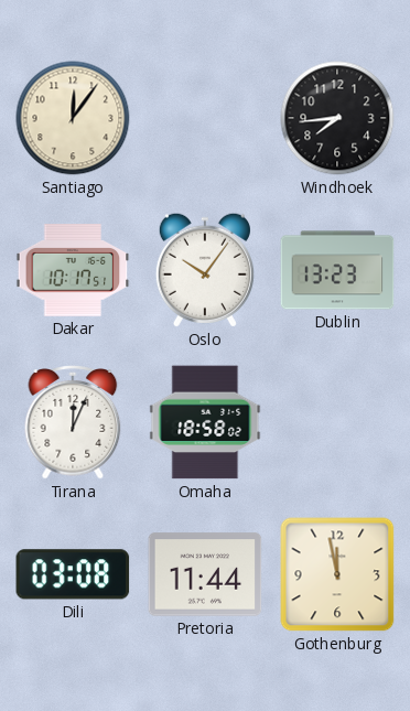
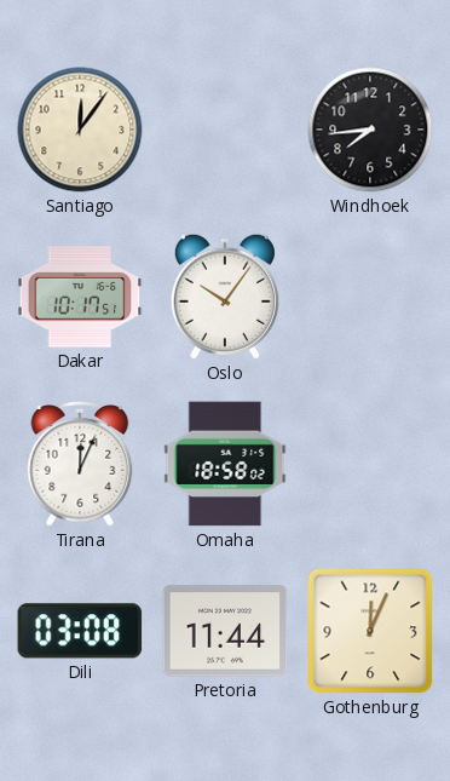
Dublin: 13:23 -> none (337, 270)
Gothenburg: 11:58 -> 12:04 (370, 631)
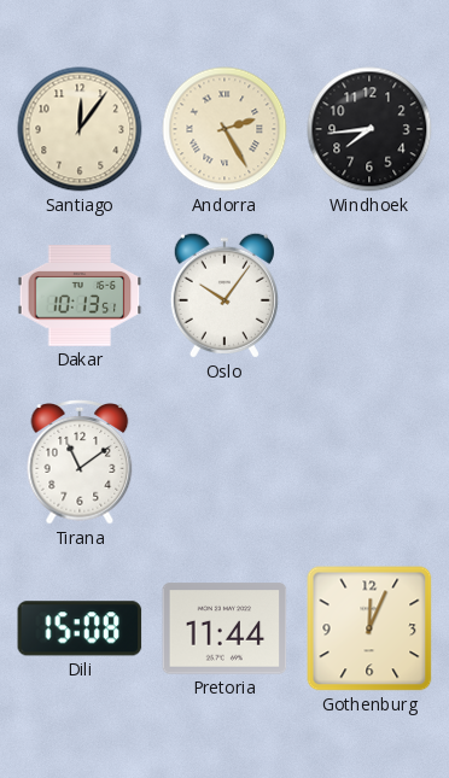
Andorra: none -> 2:25 (224, 129)
Dakar: 10:17 -> 10:13 (80, 296)
Tirana: 12:04 -> 11:09 (80, 463)
Omaha: 18:58 -> none (225, 464)
Dili: 03:08 -> 15:08 (80, 628)
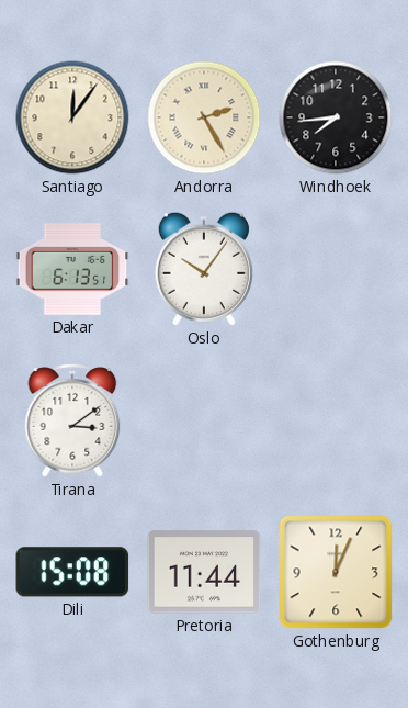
Dakar: 10:13 -> 6:13 (72, 269)
Tirana: 11:09 -> 3:09 (72, 422)
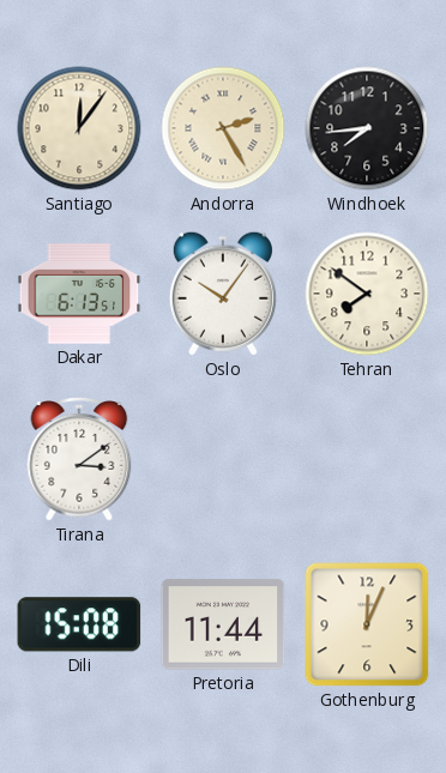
Tehran: none -> 7:51 (367, 294)
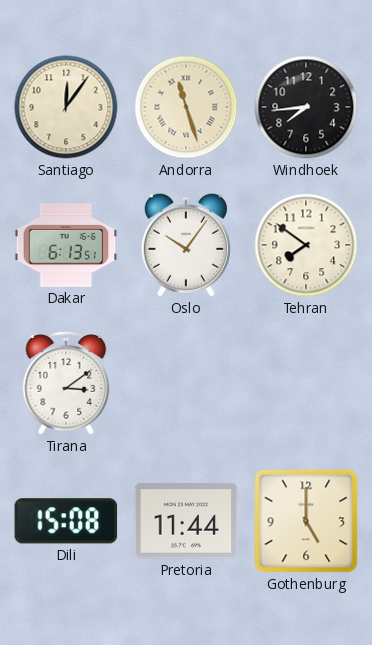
Andorra: 2:25 -> 11:27 (186, 107)
Gothenburg: 12:04 -> 5:00 (306, 521)
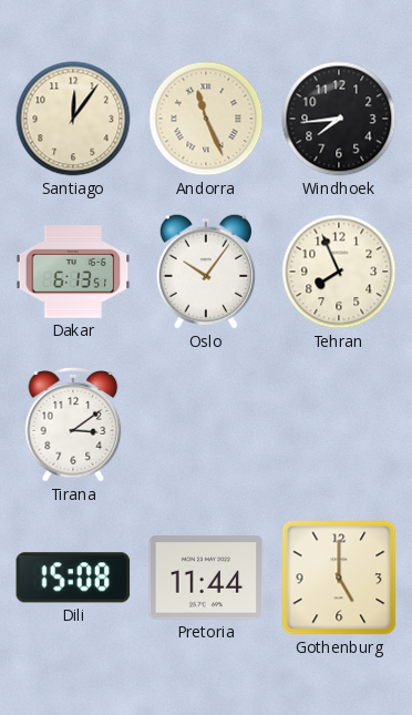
Andorra: 11:27 -> 11:26 (206, 119)
Tehran: 7:51 -> 7:56 (339, 272)
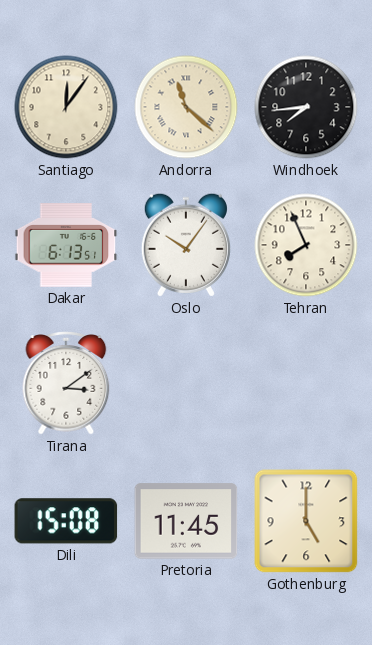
Andorra: 11:26 -> 11:22 (186, 107)
Pretoria: 11:44 -> 11:45 (186, 521)
